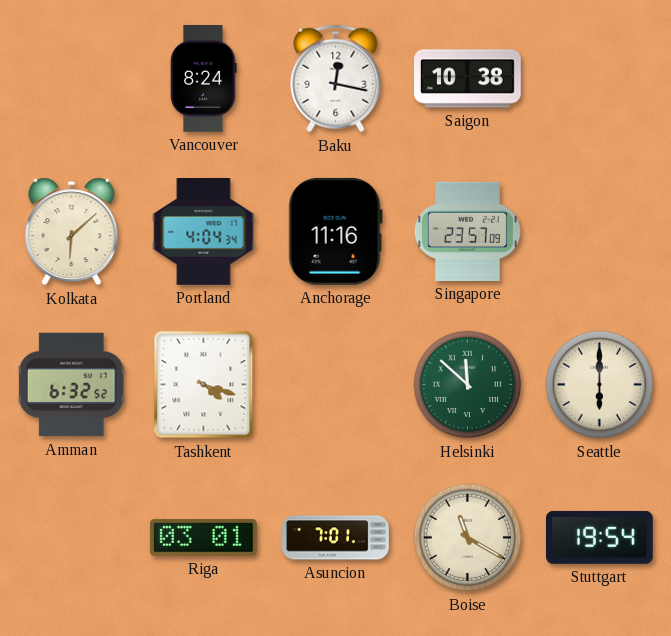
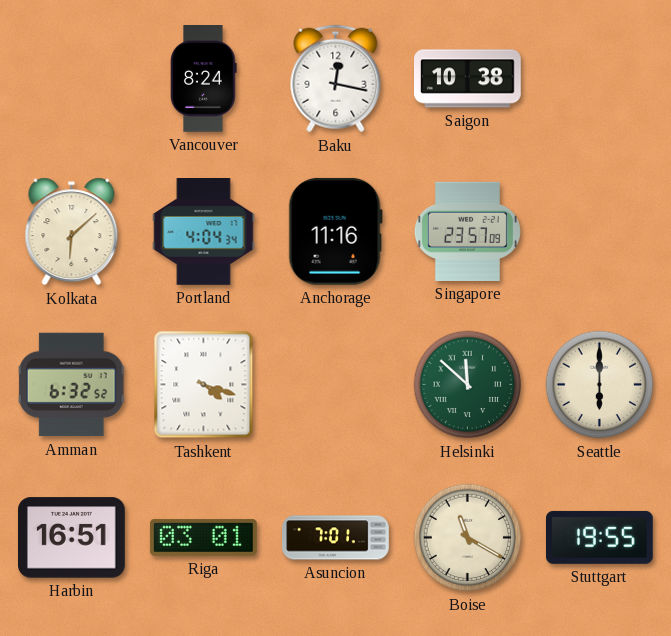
Harbin: none -> 16:51 (72, 538)
Stuttgart: 19:54 -> 19:55 (599, 537)
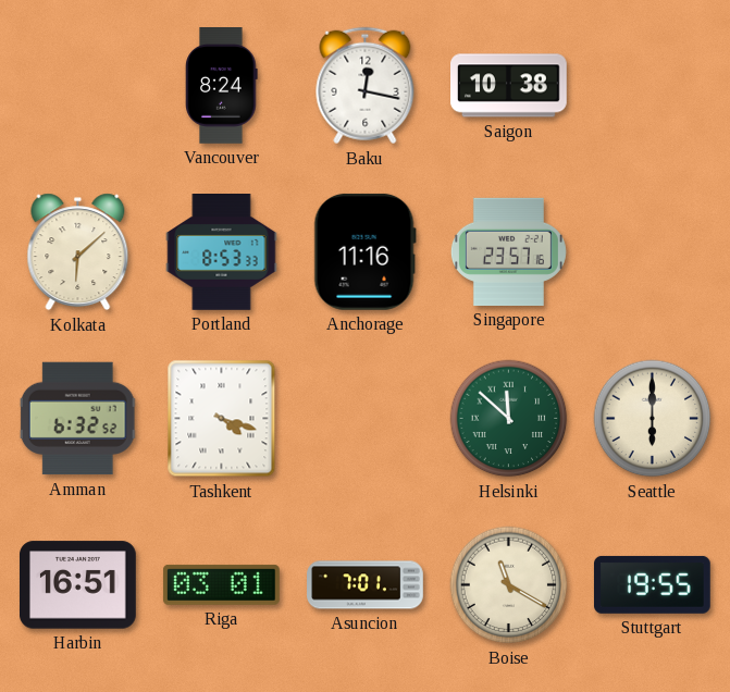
Portland: 4:04 -> 8:53 (222, 252)
Singapore: 23:57:09 -> 23:57:16 (508, 251)
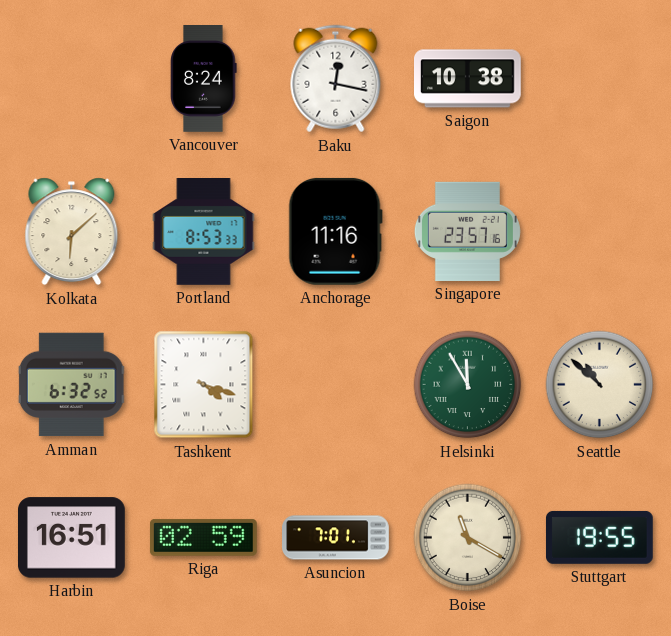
Helsinki: 11:52 -> 11:55 (468, 385)
Seattle: 6:00 -> 10:52 (600, 385)
Riga: 03:01 -> 02:59 (203, 537)
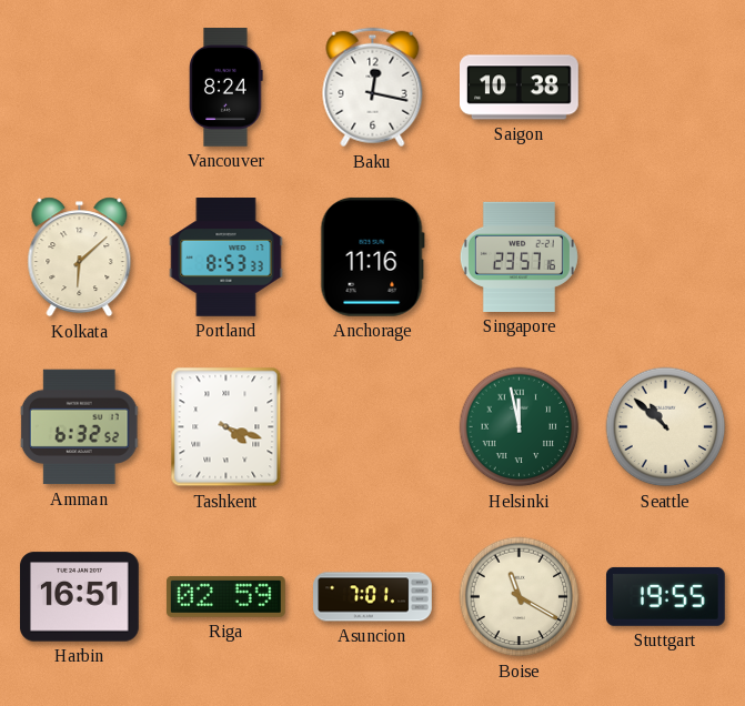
Helsinki: 11:55 -> 11:58 (520, 427)
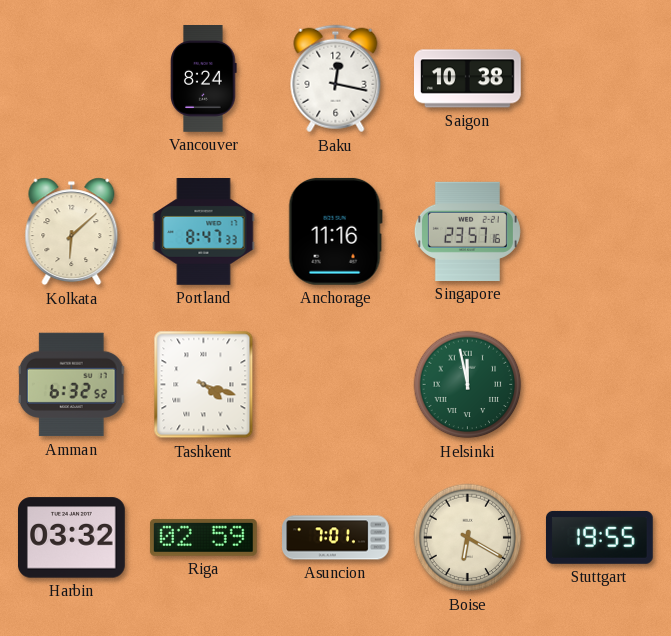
Portland: 8:53 -> 8:47 (204, 232)
Seattle: 10:52 -> none (666, 427)
Harbin: 16:51 -> 03:32 (72, 538)
Boise: 11:20 -> 6:20 (468, 538)
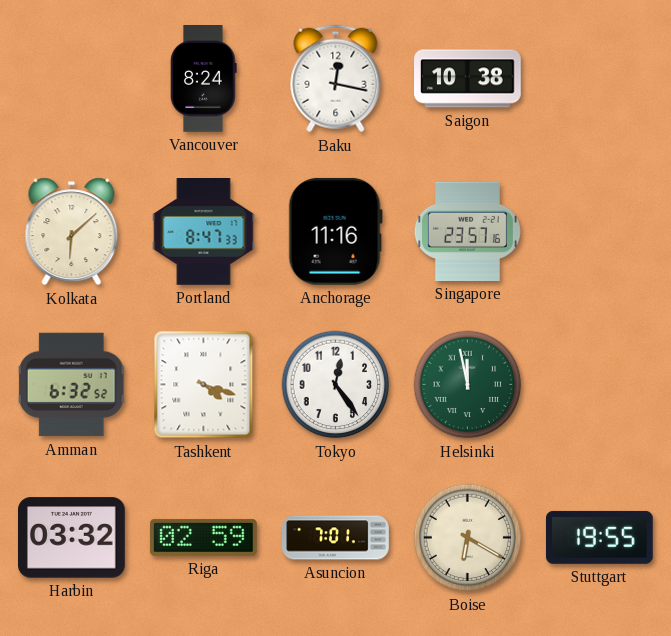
Tokyo: none -> 12:24 (336, 385)
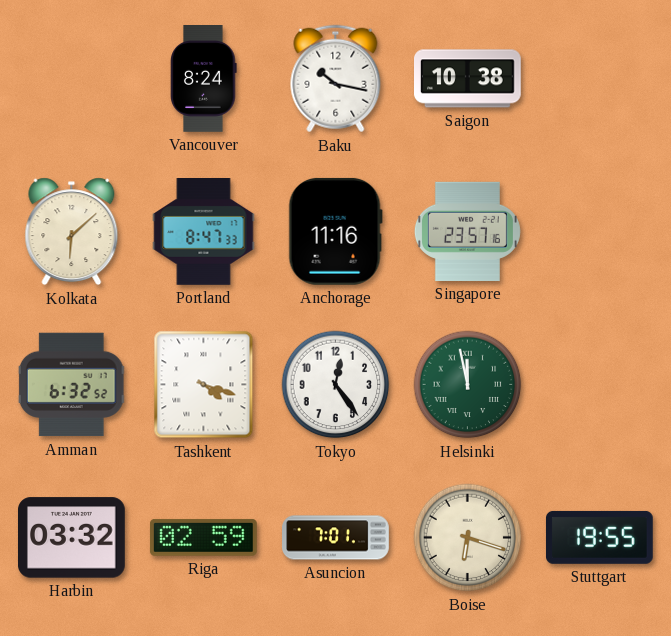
Baku: 12:17 -> 10:17 (336, 79)
Boise: 6:20 -> 6:18 (468, 538)
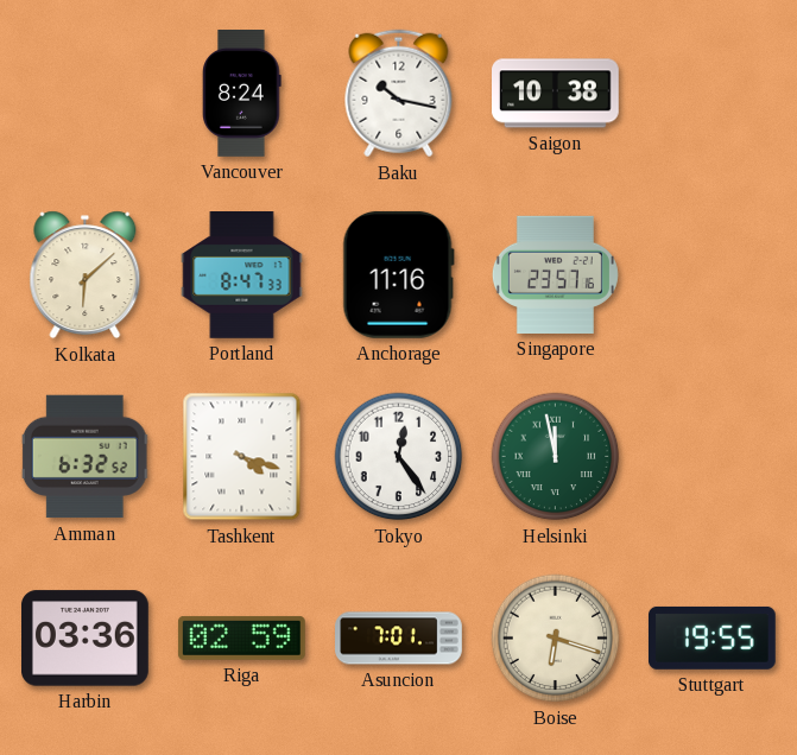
Harbin: 03:32 -> 03:36 (86, 639)
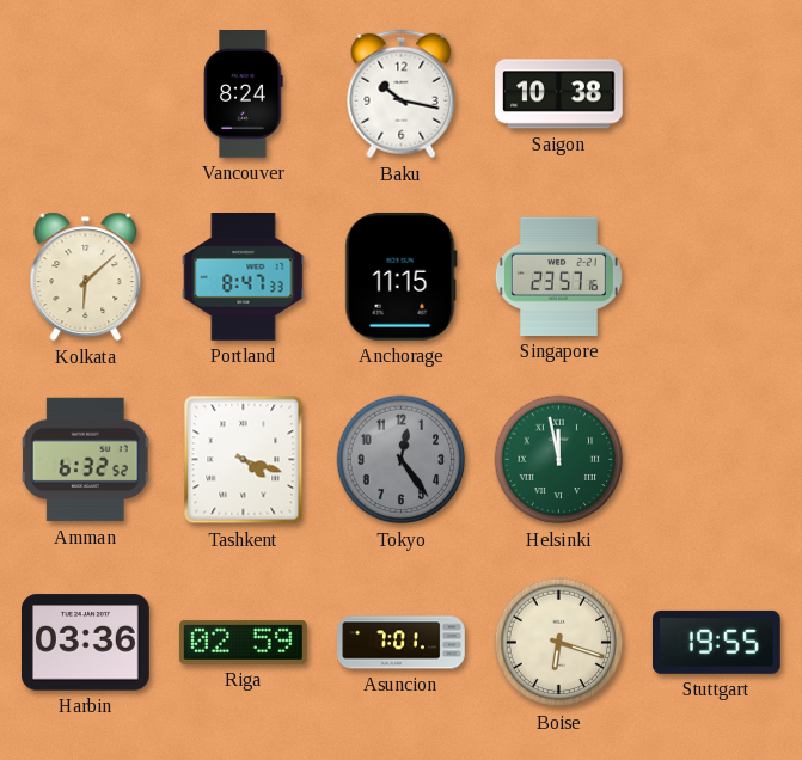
Anchorage: 11:16 -> 11:15 (400, 276)
Tokyo dial: white -> grey (402, 460)
